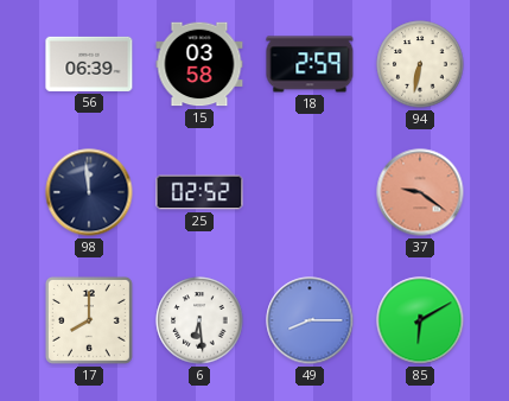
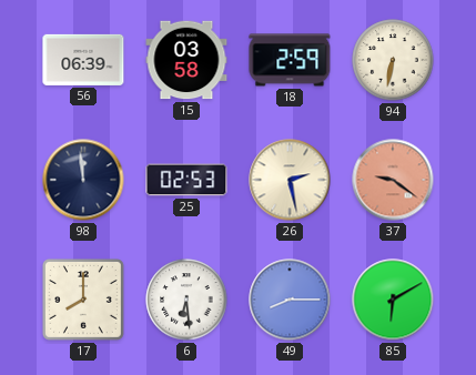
25: 02:52 -> 02:53 (186, 180)
26: none -> 2:28 (290, 180)
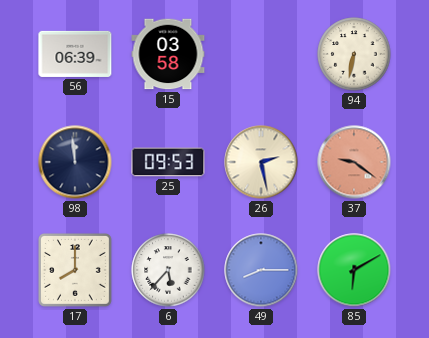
18: 2:59 -> none (290, 60)
25: 02:53 -> 09:53 (168, 162)
6: 6:29 -> 5:37 (168, 270)
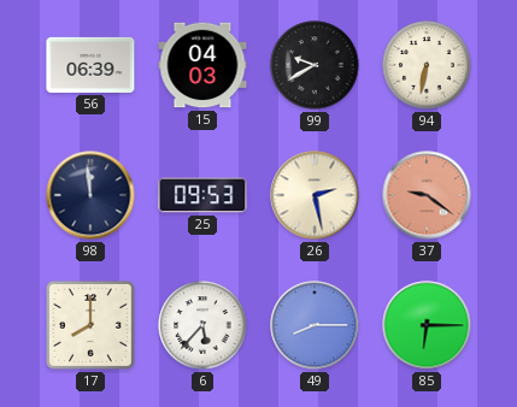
15: 03:58 -> 04:03 (202, 65)
99: none -> 9:40 (315, 65)
85: 6:10 -> 6:15 (427, 325)
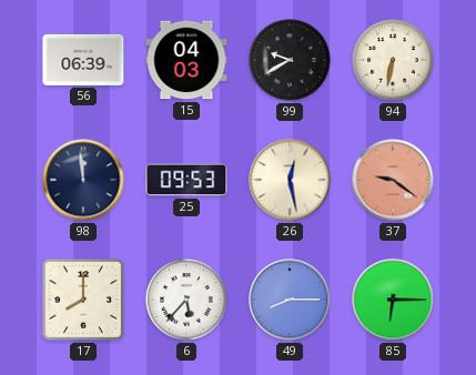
26: 2:28 -> 12:28 (290, 180)
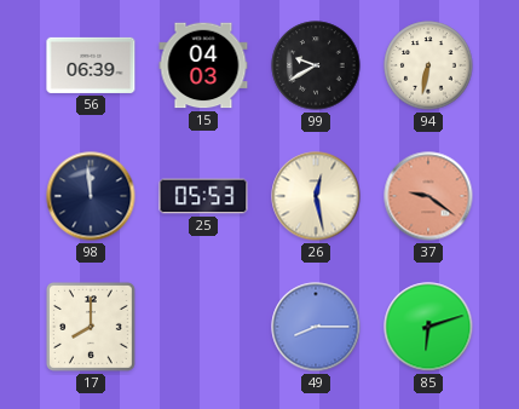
25: 09:53 -> 05:53 (203, 196)
6: 5:37 -> none (186, 300)
85: 6:15 -> 6:12 (428, 327)
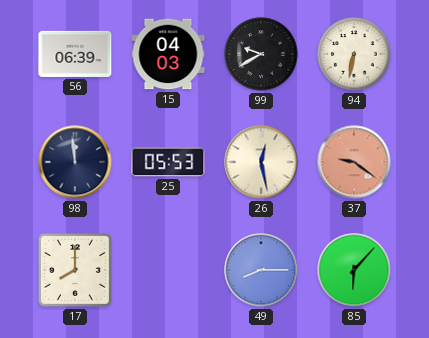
85: 6:12 -> 6:07 (354, 270)
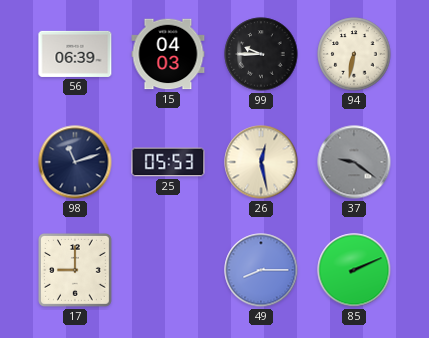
99: 9:40 -> 9:45 (261, 54)
98: 11:59 -> 11:12 (75, 162)
37 dial: salmon -> grey (354, 162)
17: 8:00 -> 9:00 (75, 270)
85: 6:07 -> 2:11 (354, 270)
